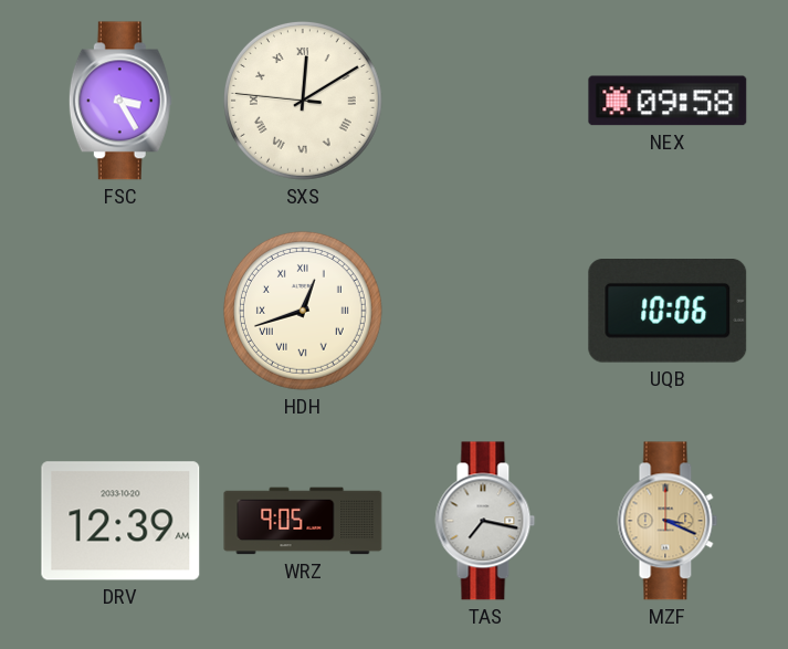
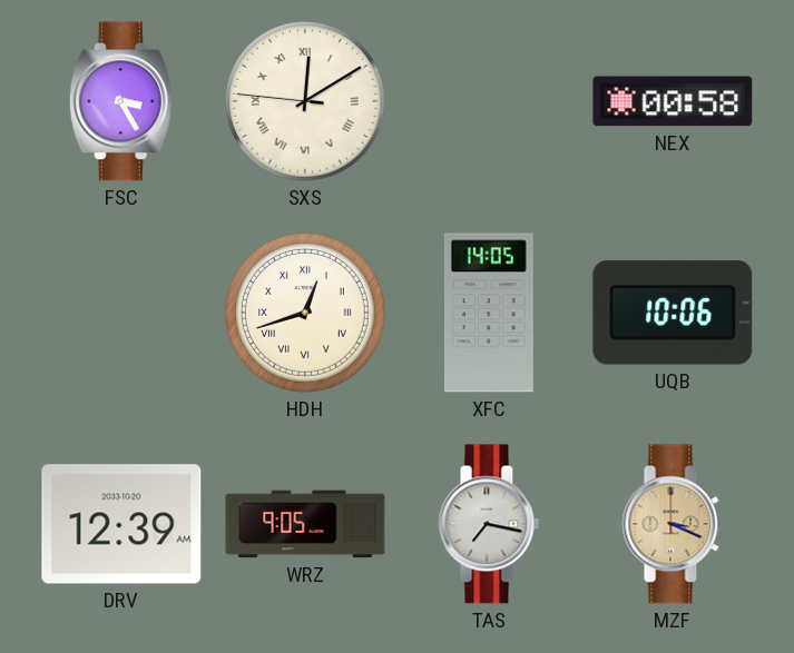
NEX: 09:58 -> 00:58 (673, 101)
XFC: none -> 14:05 (489, 313)
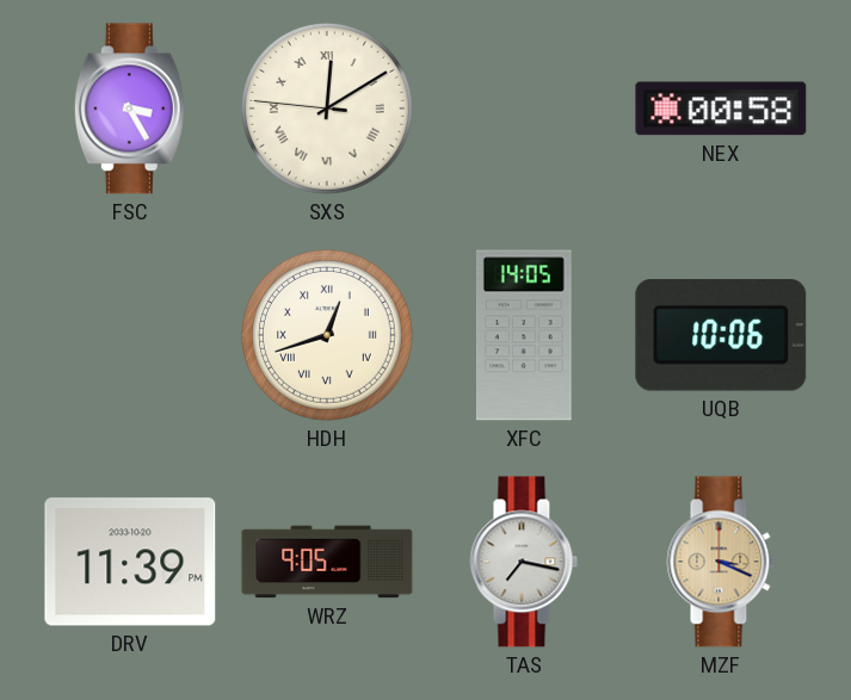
DRV: 12:39 -> 11:39 (130, 562)
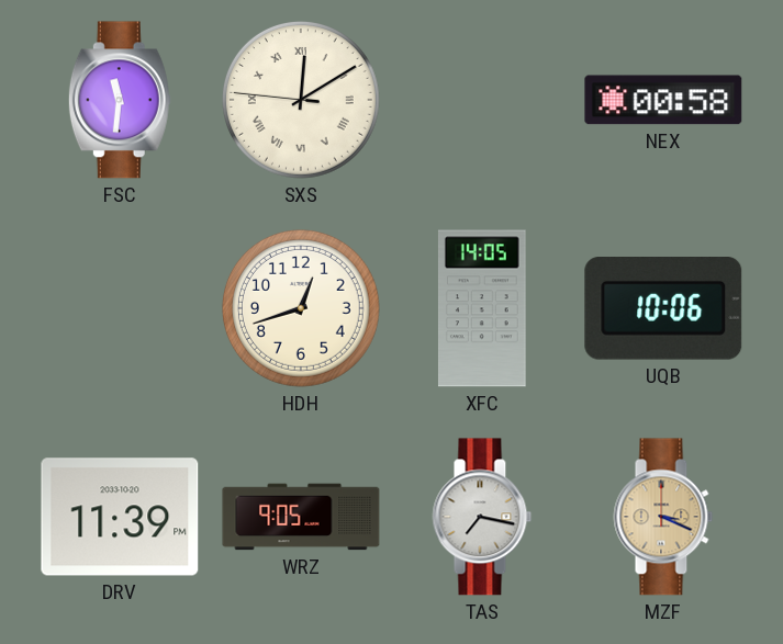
FSC: 3:25 -> 11:31 (120, 100)
HDH numerals: Roman -> Arabic (301, 308)
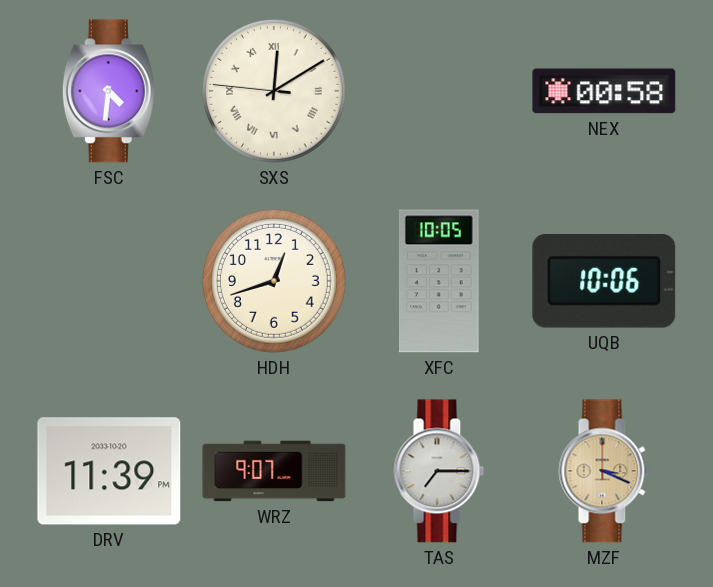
FSC: 11:31 -> 4:31 (109, 91)
XFC: 14:05 -> 10:05 (439, 281)
WRZ: 9:05 -> 9:07 (274, 471)
TAS: 7:17 -> 7:15 (439, 471)
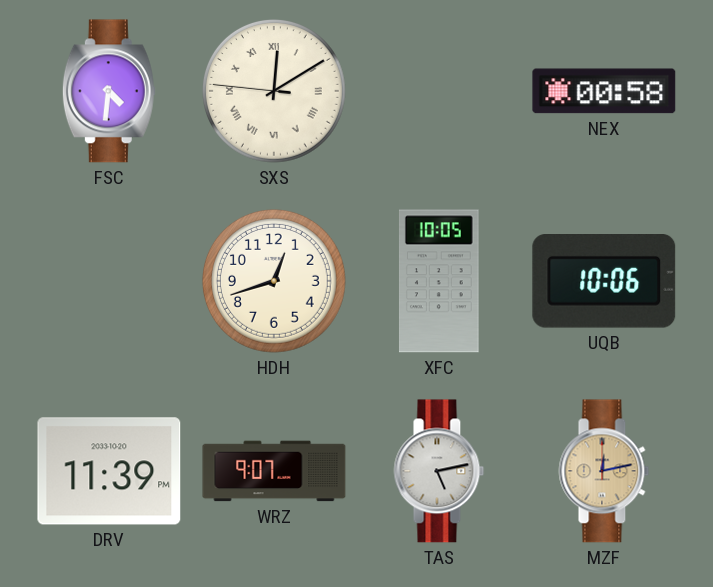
TAS: 7:15 -> 5:13 (439, 471)
MZF: 3:19 -> 12:13 (604, 471)
